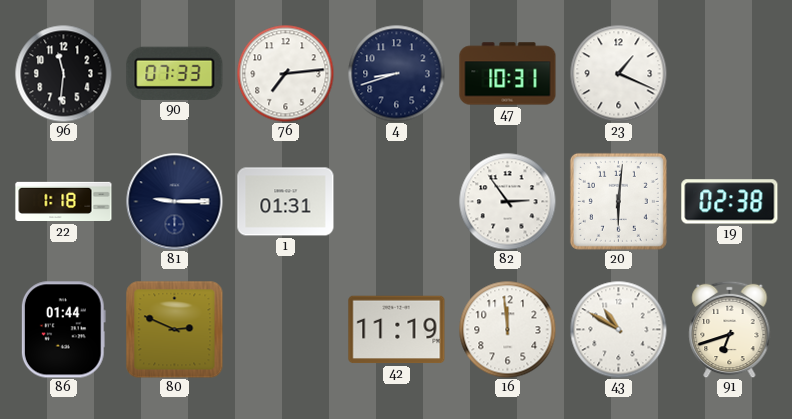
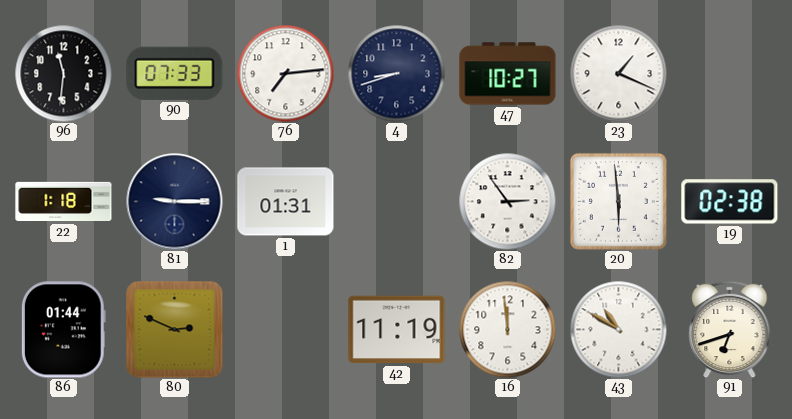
47: 10:31 -> 10:27 (508, 74)
20: 6:01 -> 5:59 (618, 201)
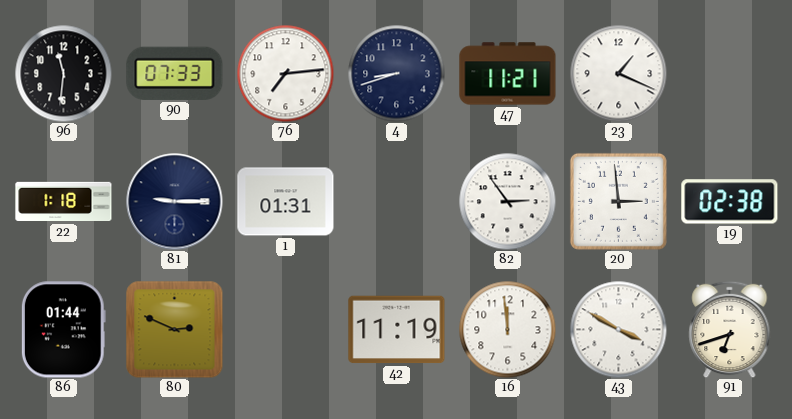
47: 10:27 -> 11:21 (508, 74)
20: 5:59 -> 2:59 (618, 201)
43: 10:50 -> 3:50 (618, 329)
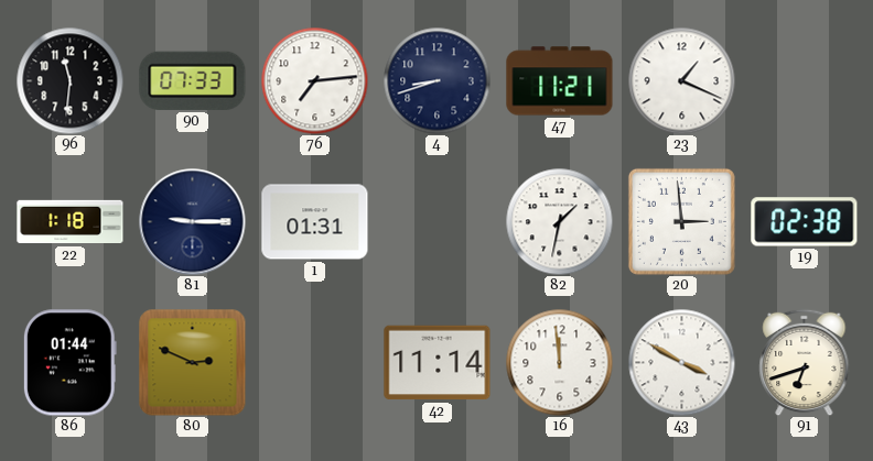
82: 2:54 -> 1:32 (559, 221)
42: 11:19 -> 11:14 (438, 363)
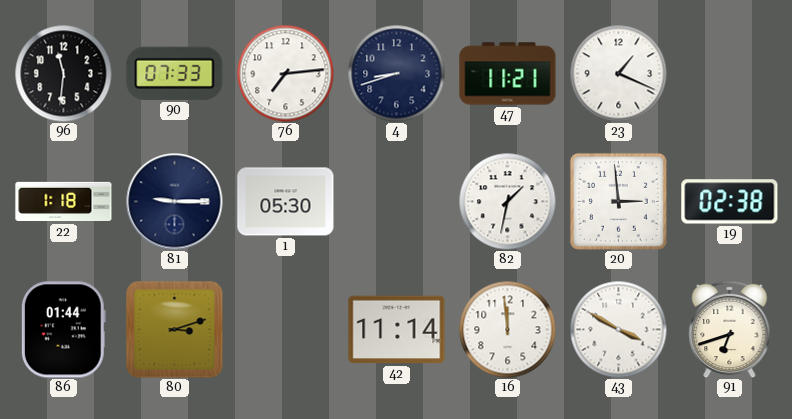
1: 01:31 -> 05:30 (286, 202)
80: 2:49 -> 3:12 (175, 330)
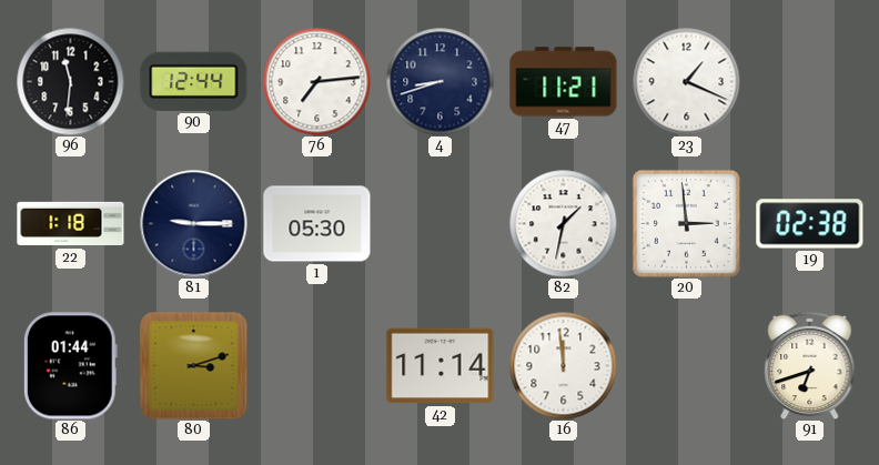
90: 07:33 -> 12:44 (194, 81)
43: 3:50 -> none (618, 329)
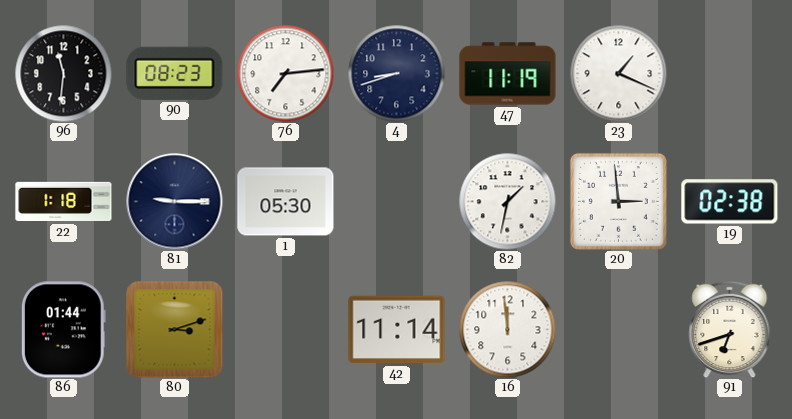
90: 12:44 -> 08:23 (175, 73)
47: 11:21 -> 11:19 (508, 74)
